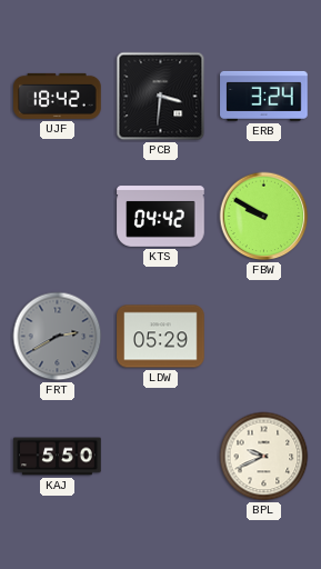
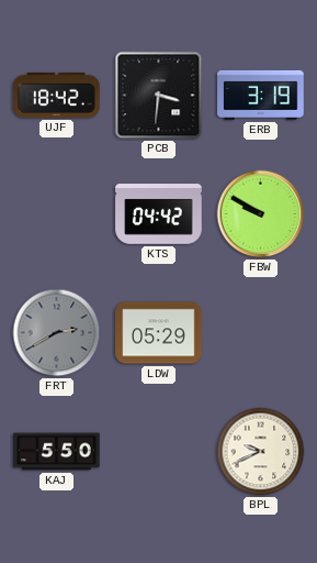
ERB: 3:24 -> 3:19 (261, 95)
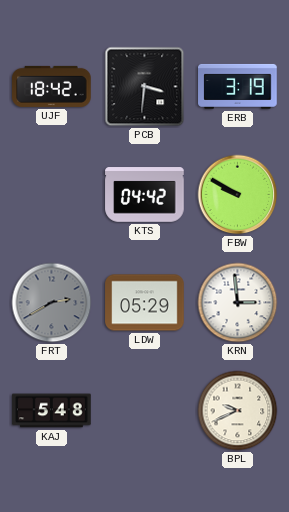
KRN: none -> 2:59 (238, 303)
KAJ: 5:50 -> 5:48 (52, 411)
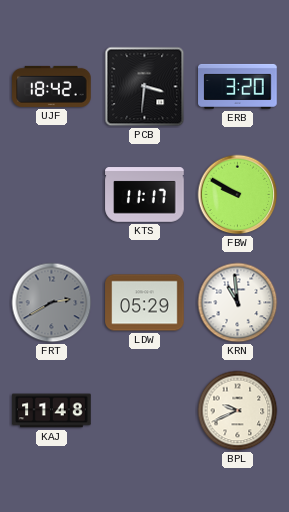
ERB: 3:19 -> 3:20 (238, 86)
KTS: 04:42 -> 11:17 (145, 195)
KRN: 2:59 -> 10:59 (238, 303)
KAJ: 5:48 -> 11:48 (52, 411)
